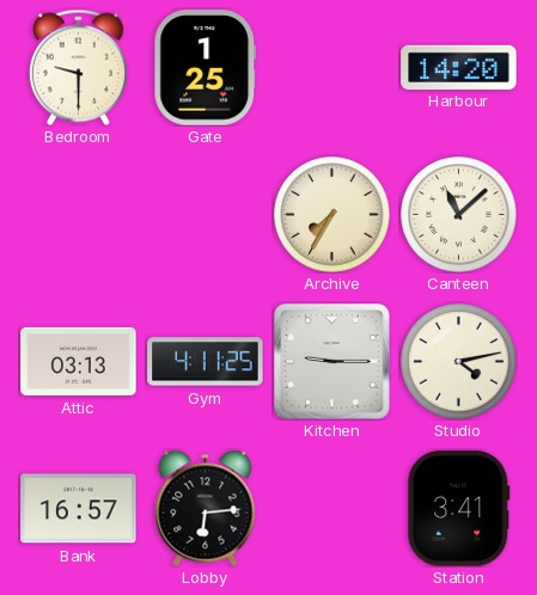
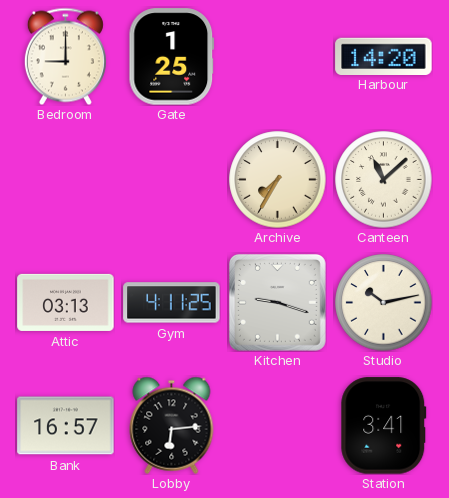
Bedroom: 9:30 -> 9:00 (65, 56)
Kitchen: 9:15 -> 9:18 (277, 302)
Studio: 4:13 -> 10:13 (384, 303)
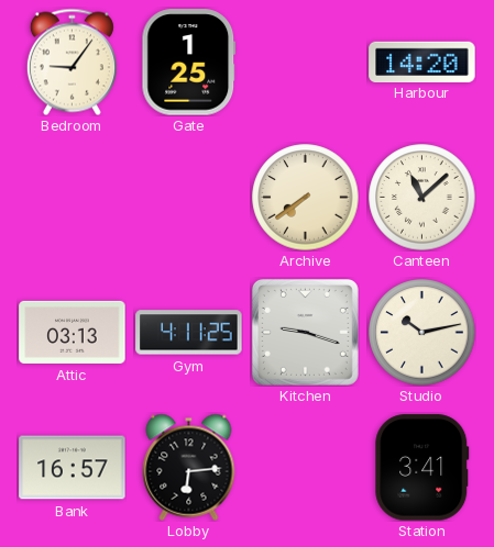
Bedroom: 9:00 -> 9:06 (72, 62)
Archive: 7:35 -> 7:39 (306, 198)
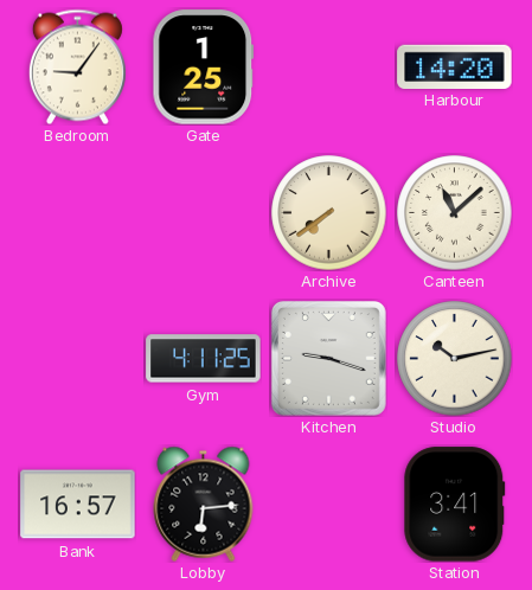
Attic: 03:13 -> none (73, 332)
